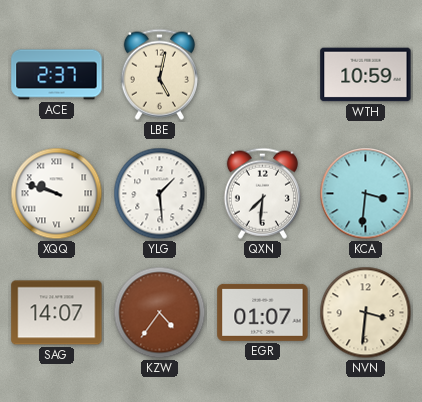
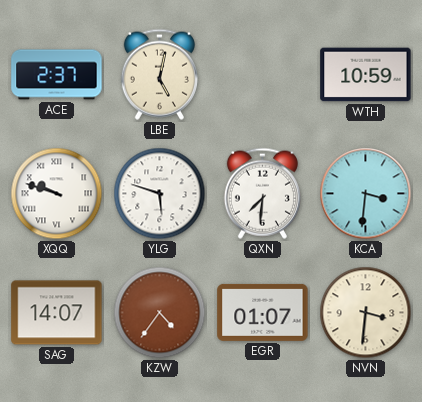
YLG: 1:29 -> 5:48 (160, 194)
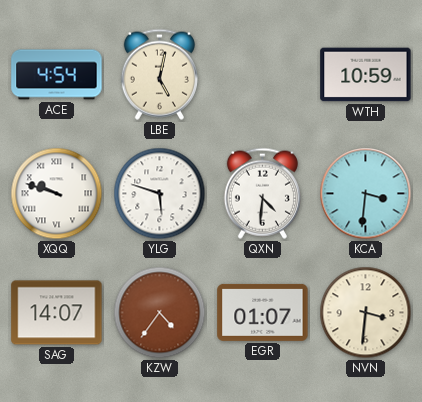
ACE: 2:37 -> 4:54 (57, 75)
QXN: 7:31 -> 4:31 (262, 193)
